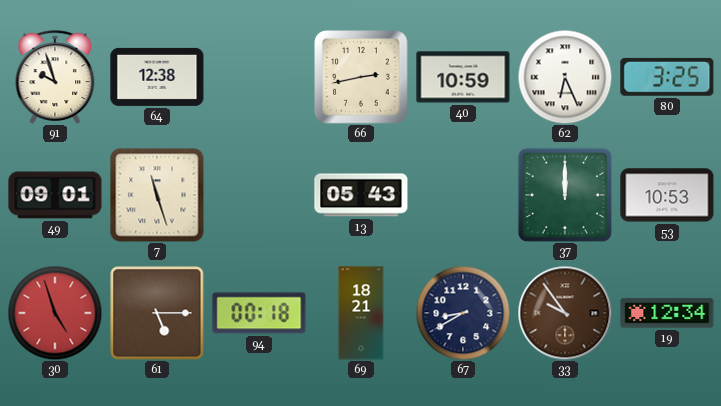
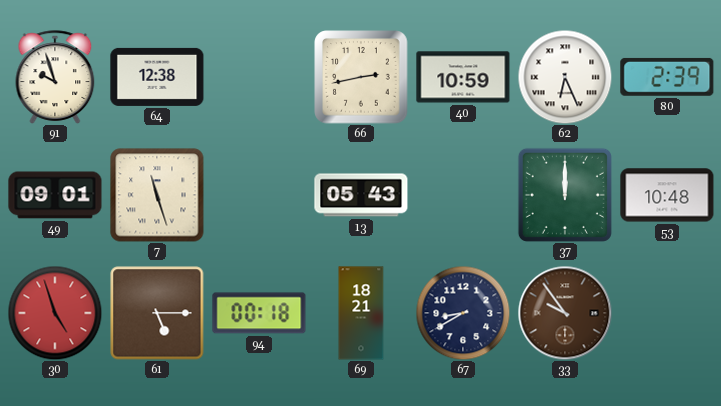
80: 3:25 -> 2:39 (667, 77)
53: 10:53 -> 10:48 (667, 195)
19: 12:34 -> none (667, 313)
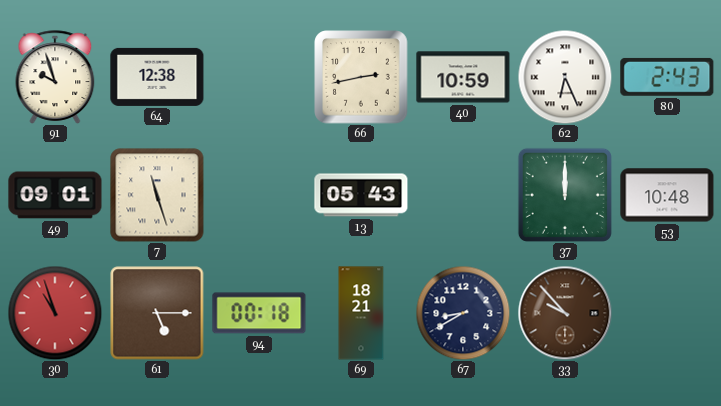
80: 2:39 -> 2:43 (667, 77)
30: 4:57 -> 10:57 (55, 313)
33: 9:54 -> 9:53 (565, 313)
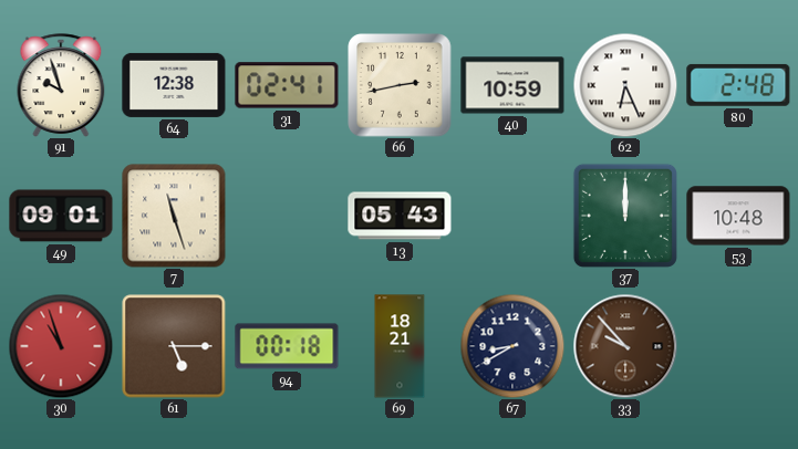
31: none -> 02:41 (287, 85)
80: 2:43 -> 2:48 (738, 85)
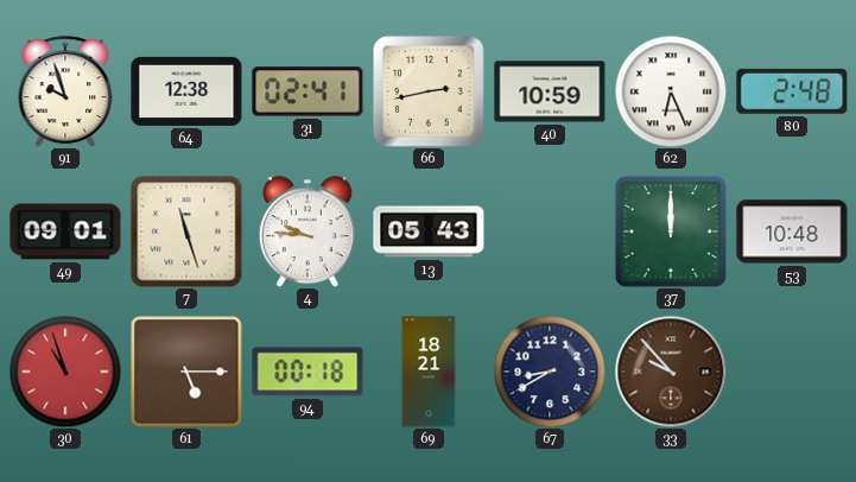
4: none -> 9:46 (307, 232)
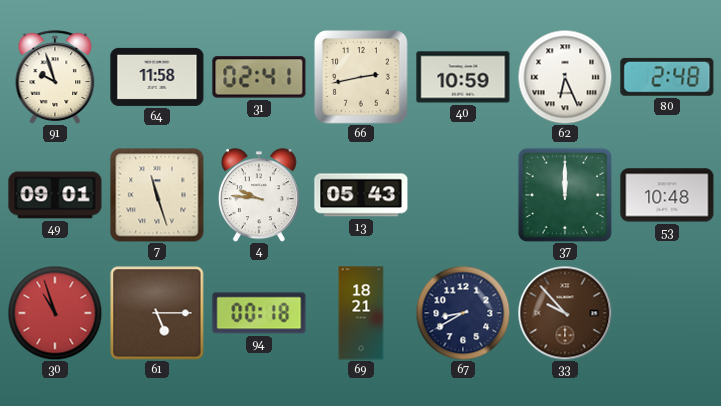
64: 12:38 -> 11:58 (157, 77)
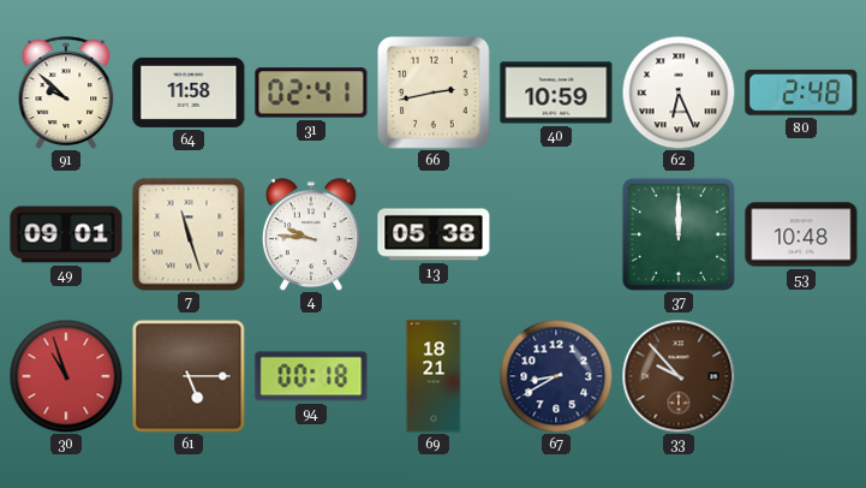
91: 9:57 -> 9:52 (66, 93)
13: 05:43 -> 05:38 (434, 234)
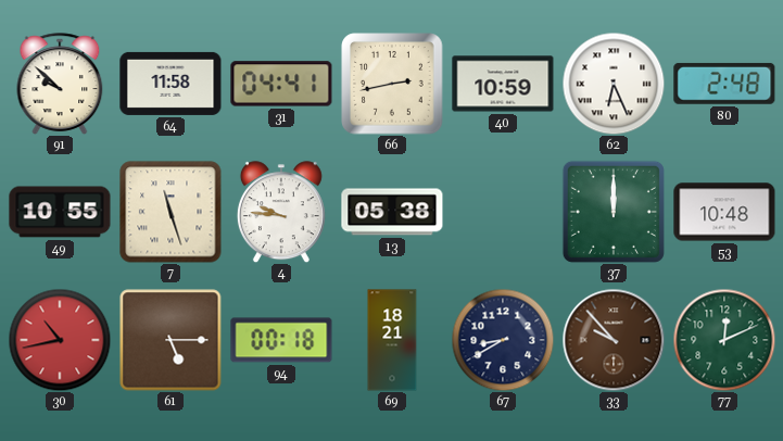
31: 02:41 -> 04:41 (281, 84)
49: 09:01 -> 10:55 (60, 212)
30: 10:57 -> 10:43 (60, 340)
77: none -> 12:11 (724, 340)
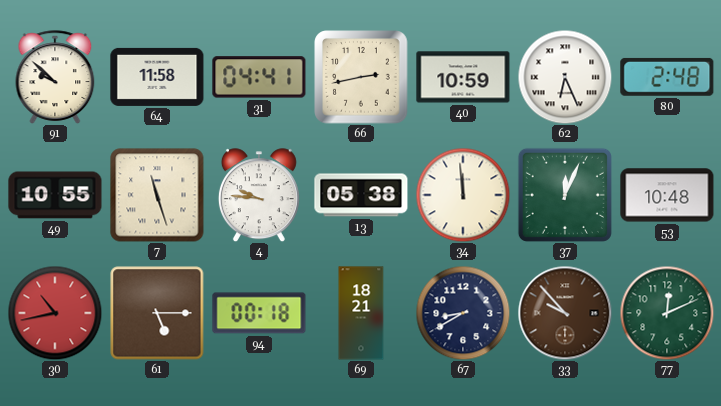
34: none -> 11:59 (463, 195)
37: 12:00 -> 12:04 (565, 195)
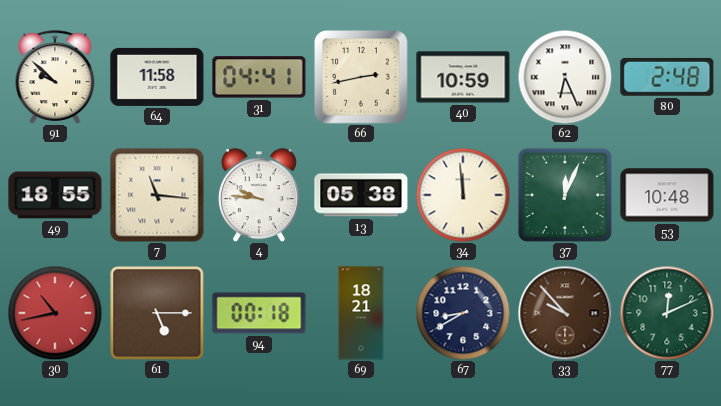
49: 10:55 -> 18:55 (55, 195)
7: 11:27 -> 11:16 (157, 195)
